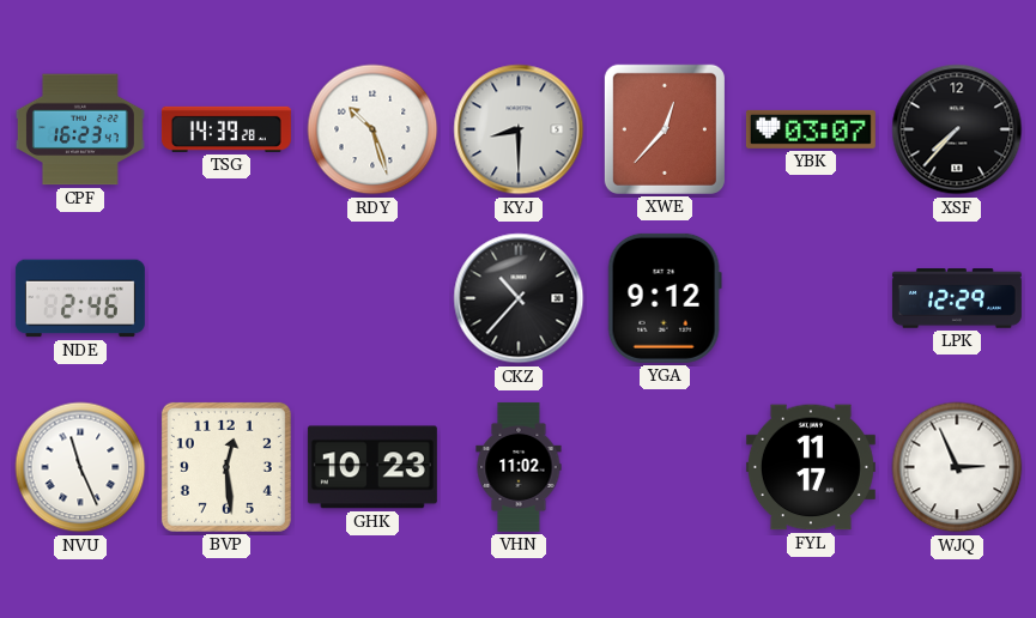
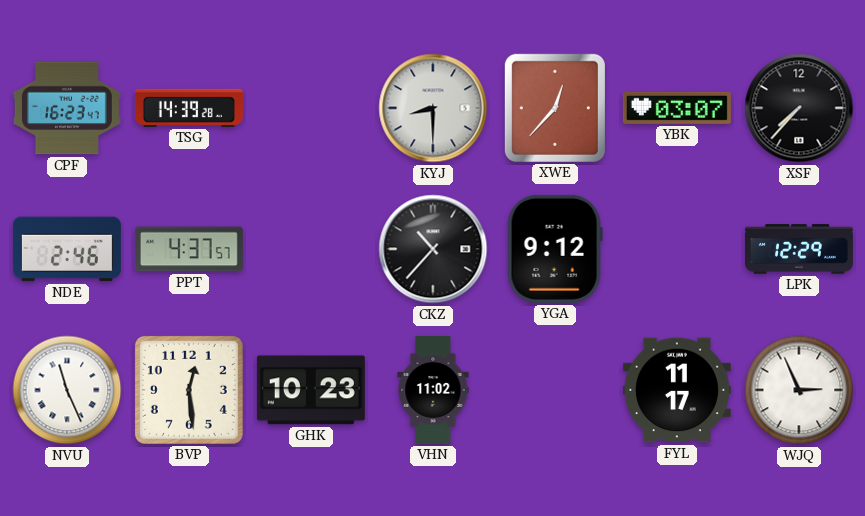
RDY: 10:27 -> none (372, 129)
PPT: none -> 4:37 (189, 249)
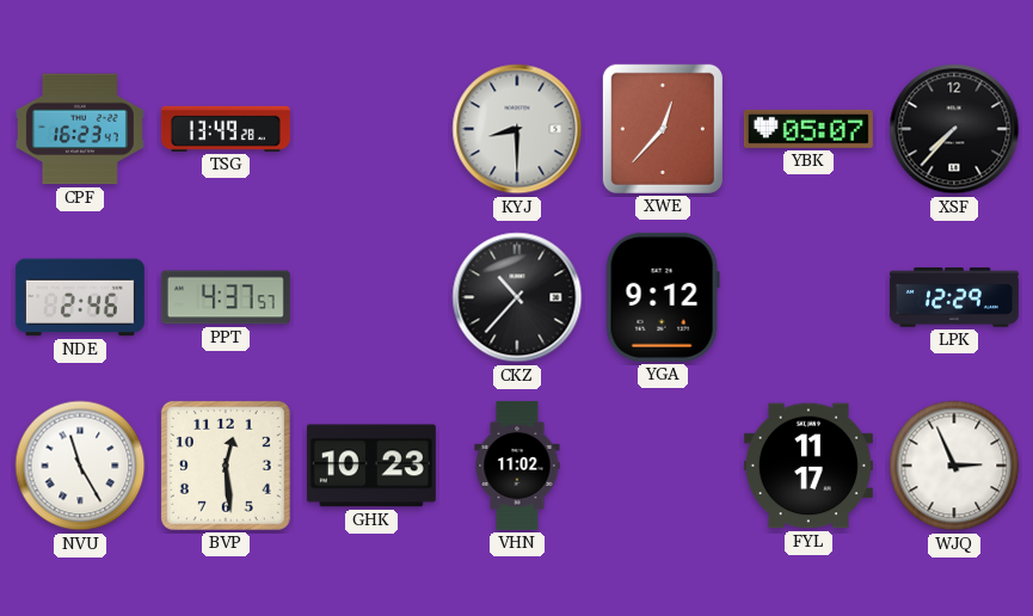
TSG: 14:39 -> 13:49 (226, 129)
YBK: 03:07 -> 05:07 (808, 129)
NVU: 11:26 -> 11:25 (80, 466)
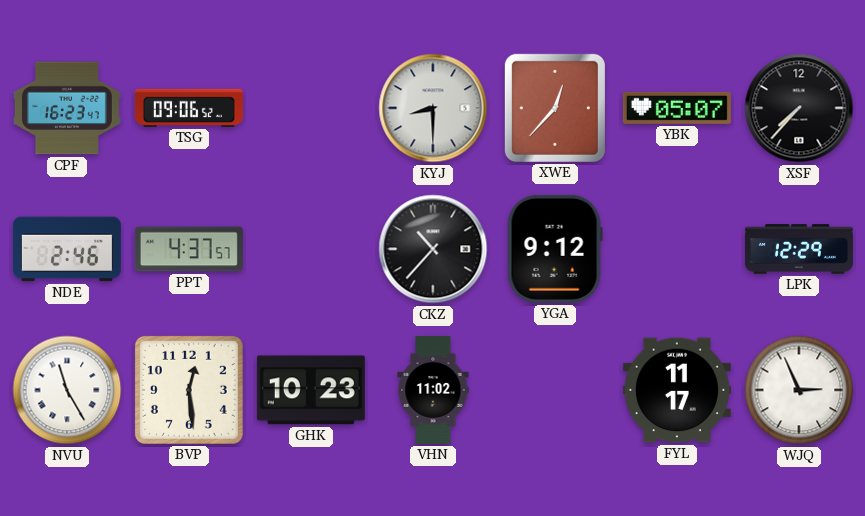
TSG: 13:49 -> 09:06 (189, 108)
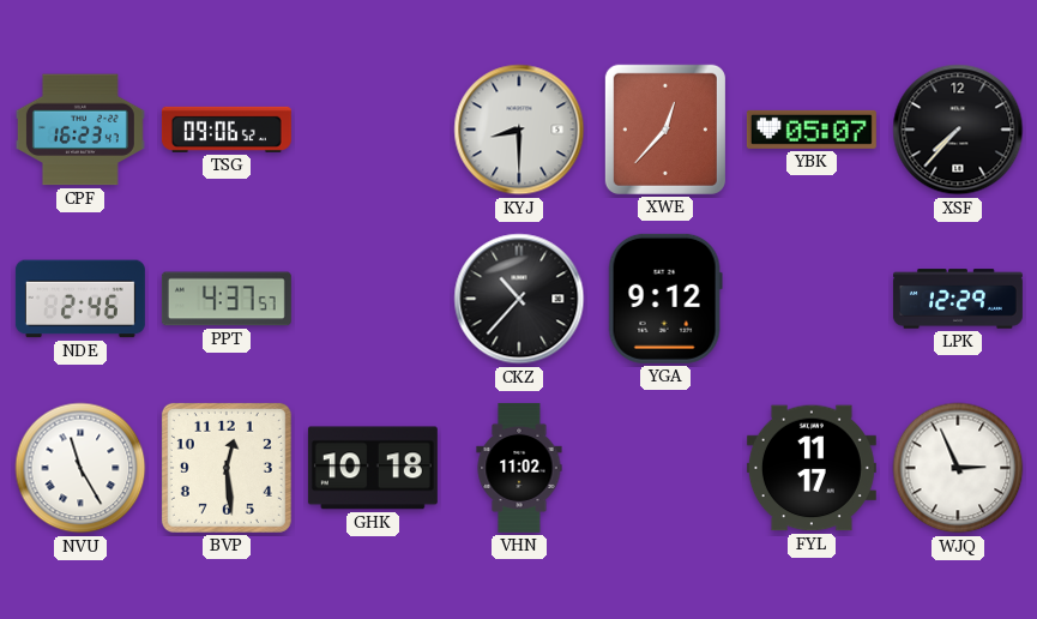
GHK: 10:23 -> 10:18 (373, 468)
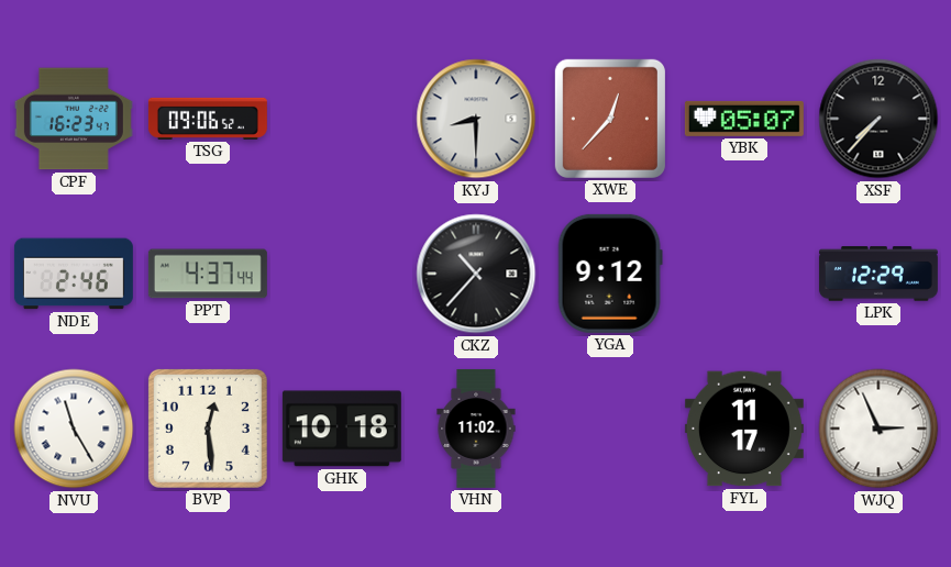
PPT: 4:37:57 -> 4:37:44 (208, 274)
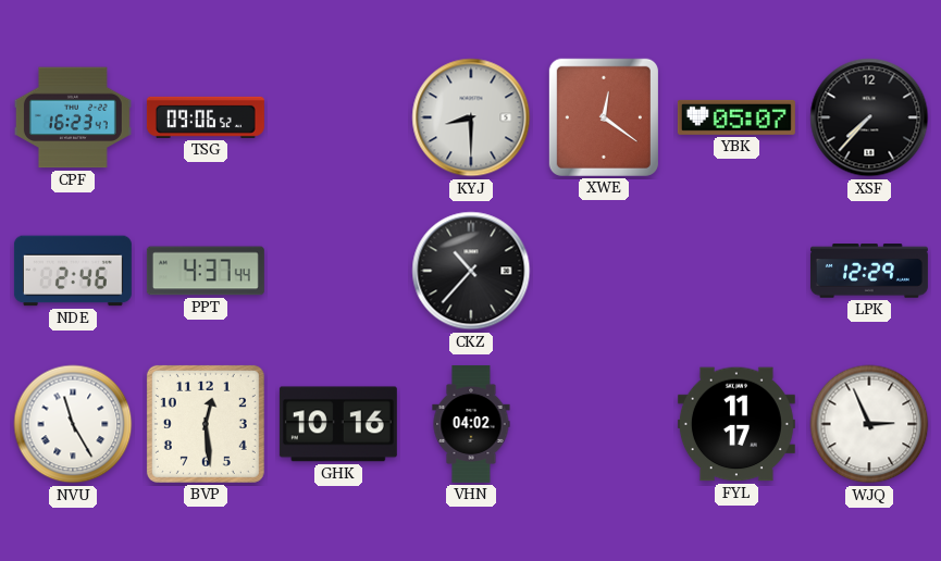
XWE: 12:37 -> 12:21 (604, 117)
YGA: 9:12 -> none (610, 274)
GHK: 10:18 -> 10:16 (338, 424)
VHN: 11:02 -> 04:02 (471, 424)
